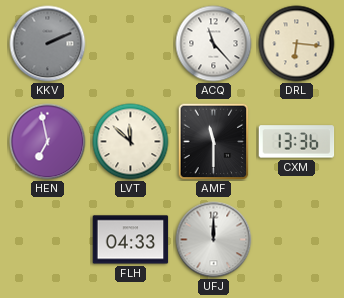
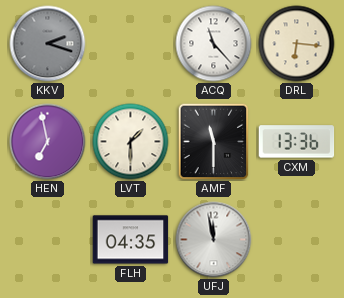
KKV: 2:11 -> 2:18 (48, 44)
LVT: 11:52 -> 1:30 (131, 142)
FLH: 04:33 -> 04:35 (131, 240)
UFJ: 12:00 -> 11:58 (214, 240)
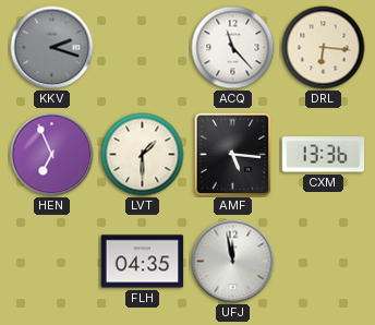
HEN: 6:58 -> 6:56 (52, 155)
AMF: 11:30 -> 5:16 (233, 155)
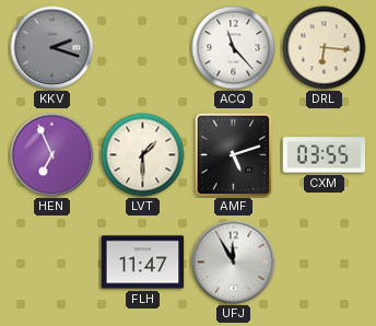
AMF: 5:16 -> 5:12 (234, 155)
CXM: 13:36 -> 03:55 (325, 155)
FLH: 04:35 -> 11:47 (143, 263)
UFJ: 11:58 -> 11:55 (234, 263)
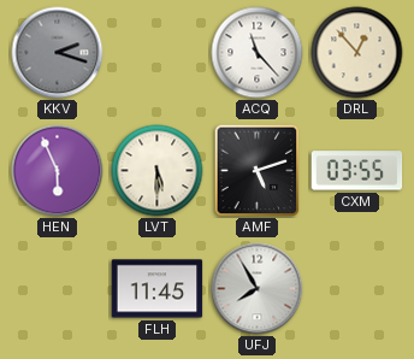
DRL: 6:16 -> 12:53 (357, 53)
HEN: 6:56 -> 5:56 (58, 171)
LVT: 1:30 -> 5:30 (158, 171)
FLH: 11:47 -> 11:45 (158, 289)
UFJ: 11:55 -> 7:55 (258, 289)
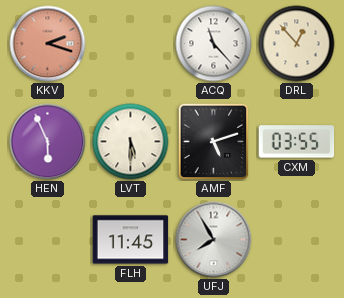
KKV dial: grey -> salmon (48, 44)
